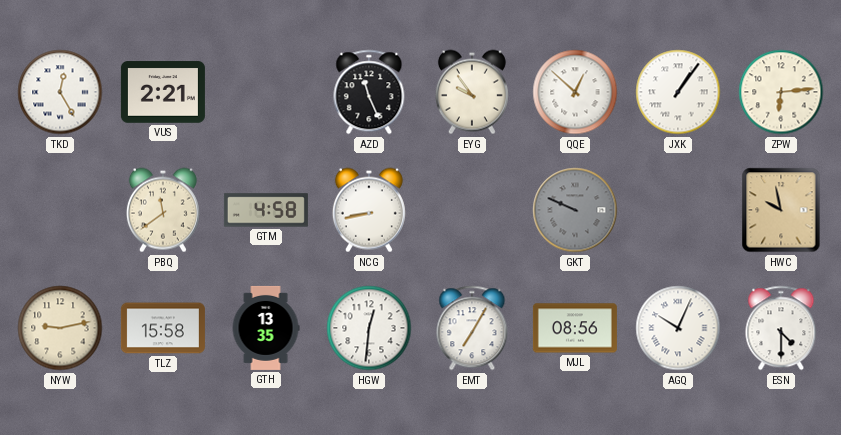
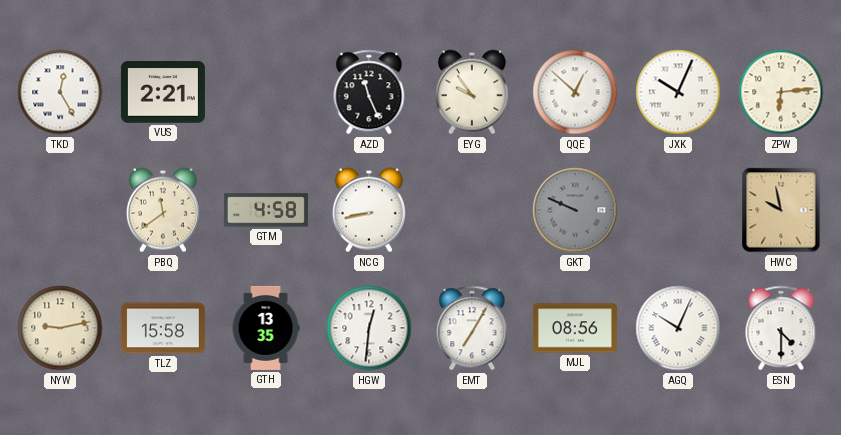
JXK: 1:06 -> 10:04 (678, 92)
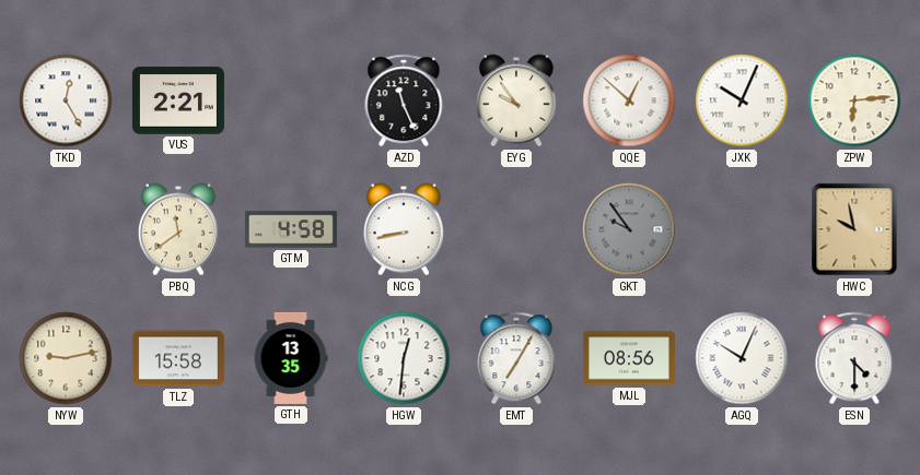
GKT: 9:49 -> 9:54 (629, 229)
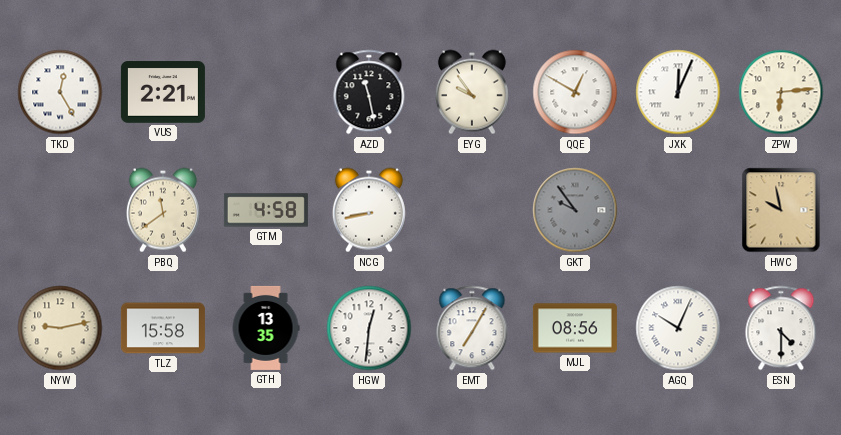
AZD: 11:26 -> 11:28 (369, 92)
QQE: 12:52 -> 12:50 (575, 92)
JXK: 10:04 -> 12:04 (678, 92)
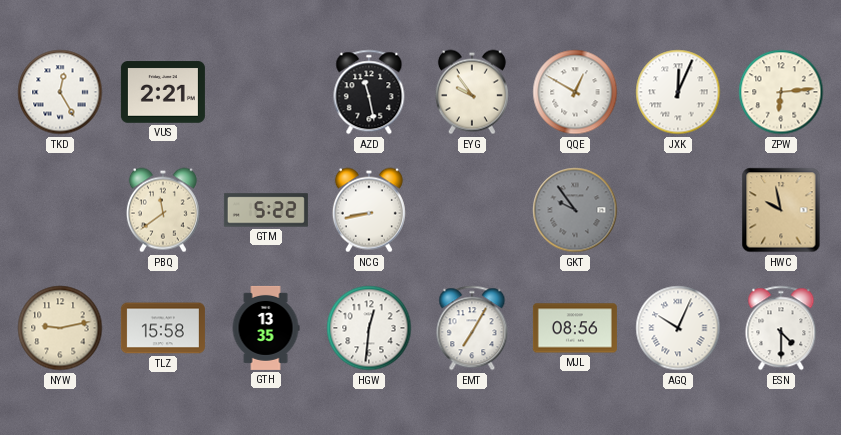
GTM: 4:58 -> 5:22 (266, 210)
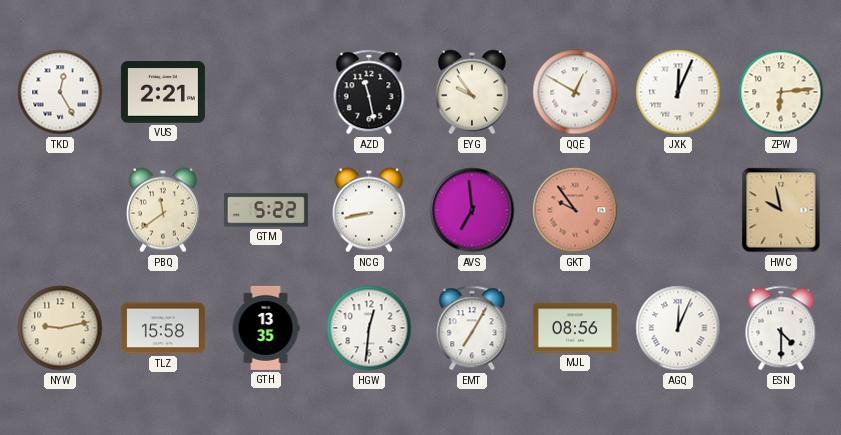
AVS: none -> 6:59 (472, 210)
GKT dial: grey -> salmon (575, 210)
AGQ: 10:04 -> 12:04 (678, 328)
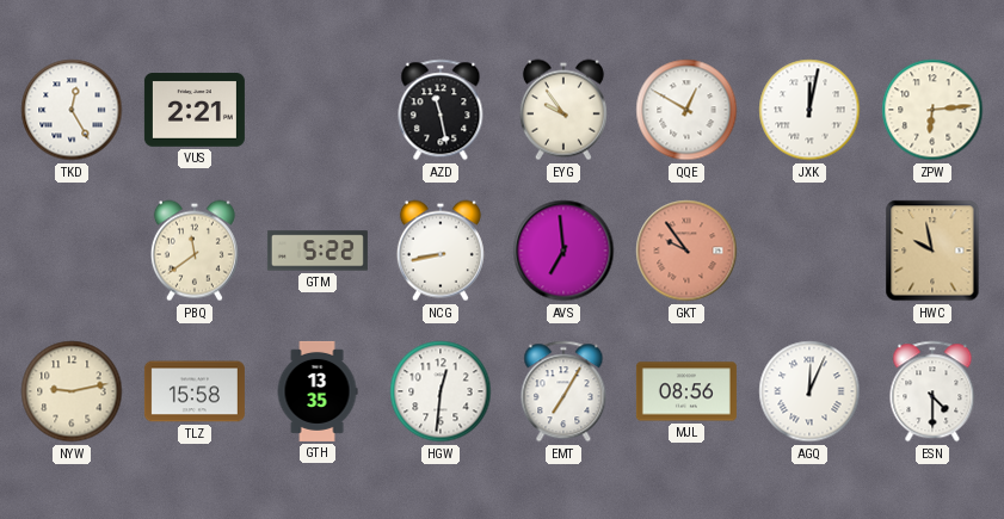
JXK: 12:04 -> 12:02 (809, 110)
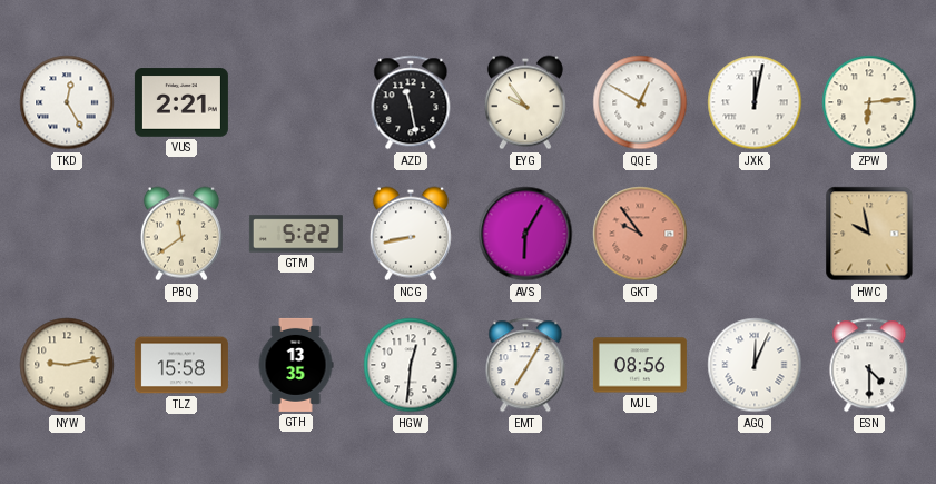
AVS: 6:59 -> 6:05 (525, 234)
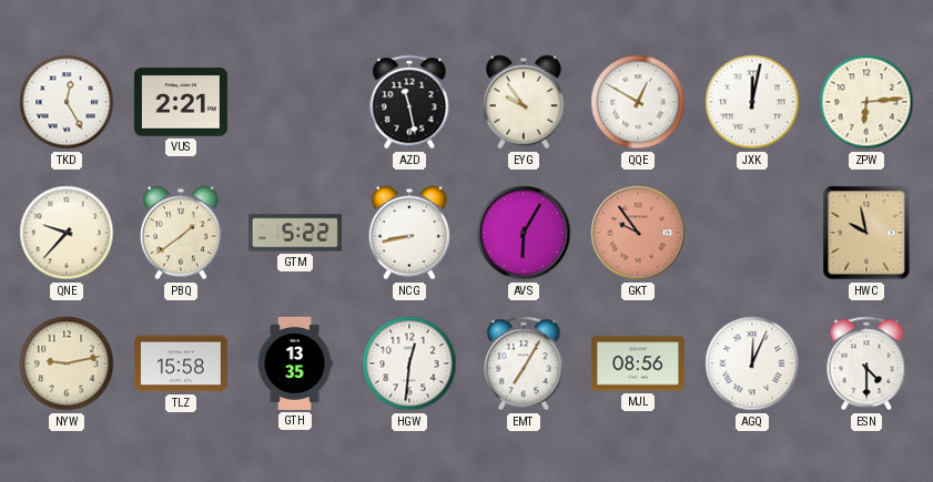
QNE: none -> 9:37 (67, 233)
PBQ: 11:39 -> 1:39 (181, 233)
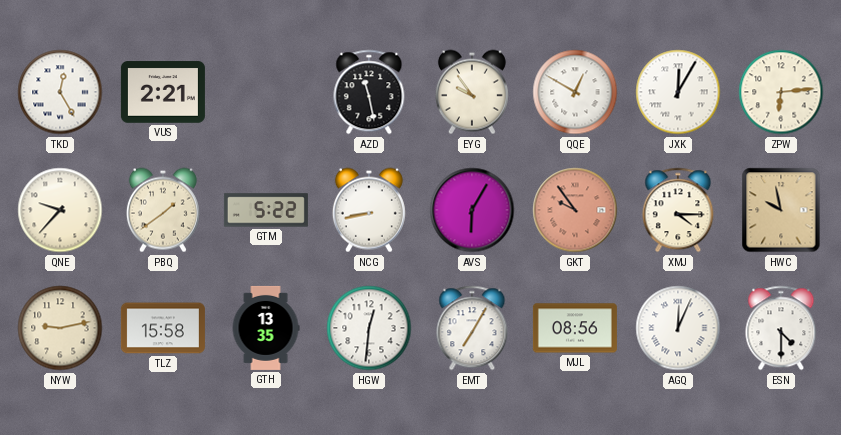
JXK: 12:02 -> 12:05 (678, 92)
XMJ: none -> 4:15 (678, 210)
